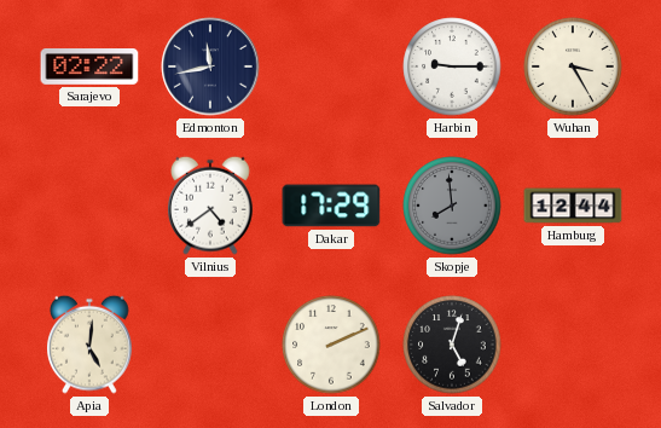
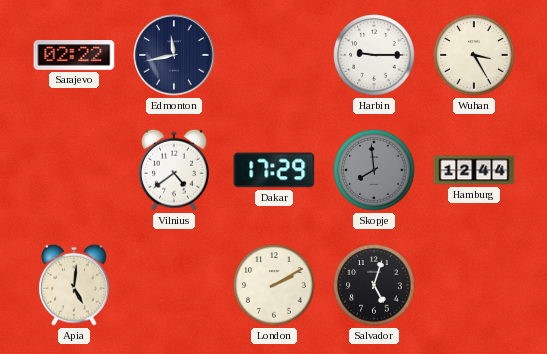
London: 2:11 -> 2:10 (274, 285)
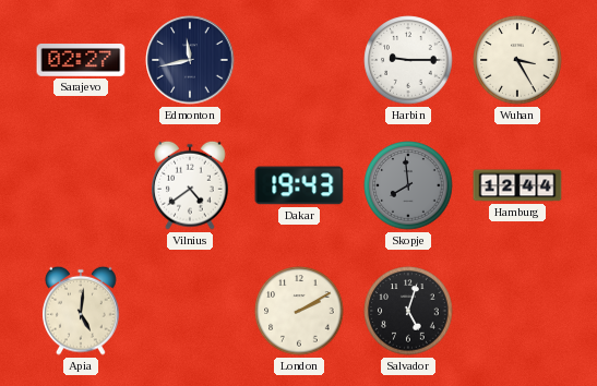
Sarajevo: 02:22 -> 02:27 (81, 60)
Dakar: 17:29 -> 19:43 (299, 185)
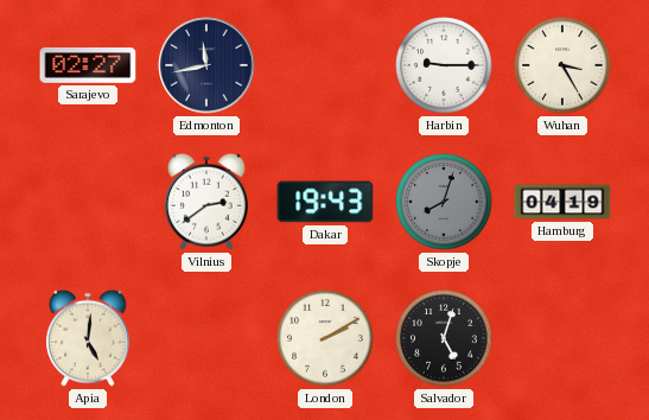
Vilnius: 4:39 -> 2:39 (206, 202)
Skopje: 7:59 -> 8:03 (444, 202)
Hamburg: 12:44 -> 04:19 (562, 202)
